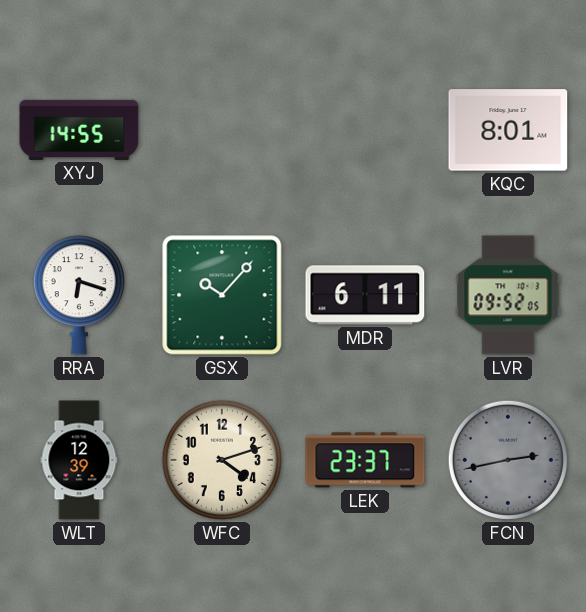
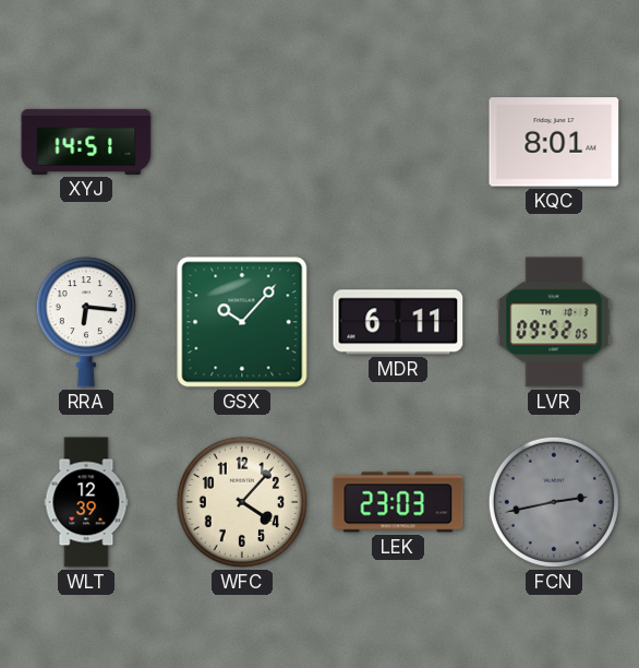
XYJ: 14:55 -> 14:51 (86, 142)
RRA: 6:18 -> 6:16 (86, 322)
WFC: 4:12 -> 4:07 (242, 502)
LEK: 23:37 -> 23:03 (398, 502)
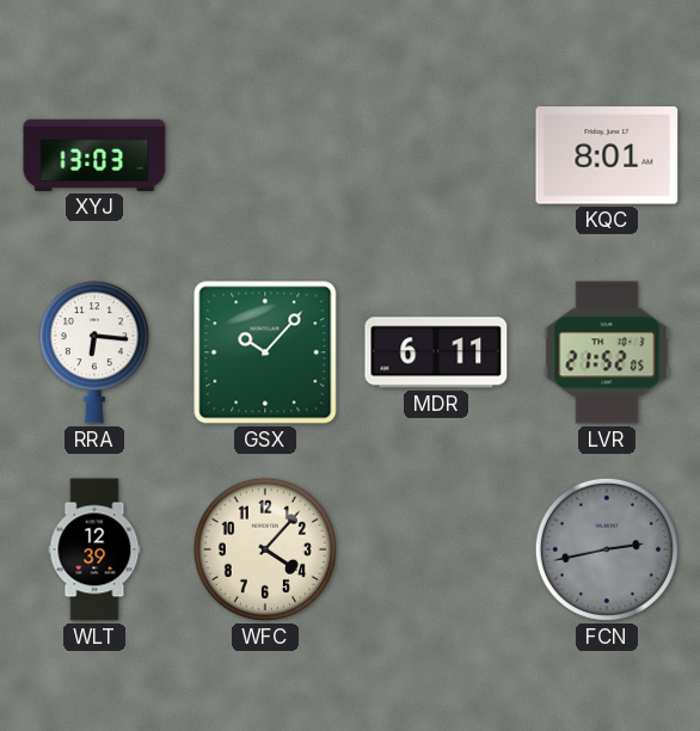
XYJ: 14:51 -> 13:03 (94, 155)
LVR: 09:52 -> 21:52 (607, 352)
LEK: 23:03 -> none (398, 502)
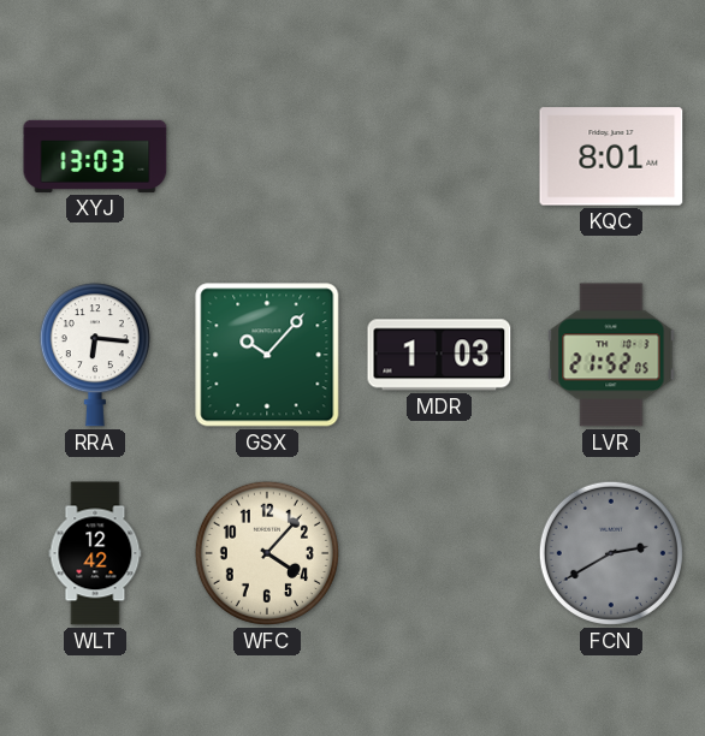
MDR: 6:11 -> 1:03 (439, 355)
WLT: 12:39 -> 12:42 (95, 553)
FCN: 2:43 -> 2:40 (611, 553)
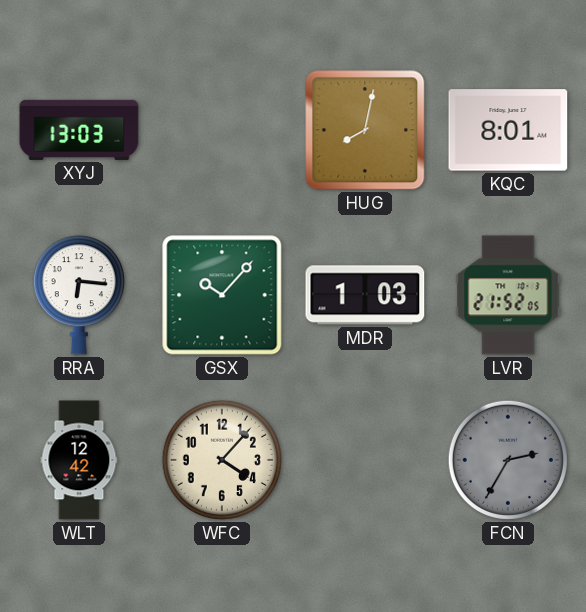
HUG: none -> 8:02 (365, 130)
FCN: 2:40 -> 2:35 (508, 460)
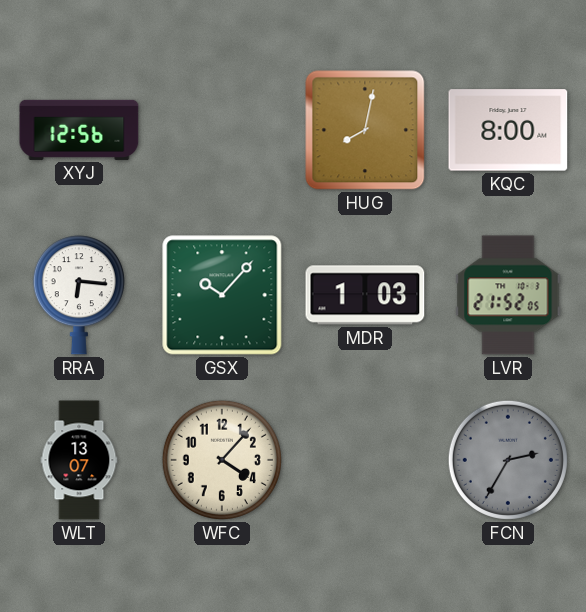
XYJ: 13:03 -> 12:56 (79, 130)
KQC: 8:01 -> 8:00 (508, 130)
WLT: 12:42 -> 13:07 (79, 460)
